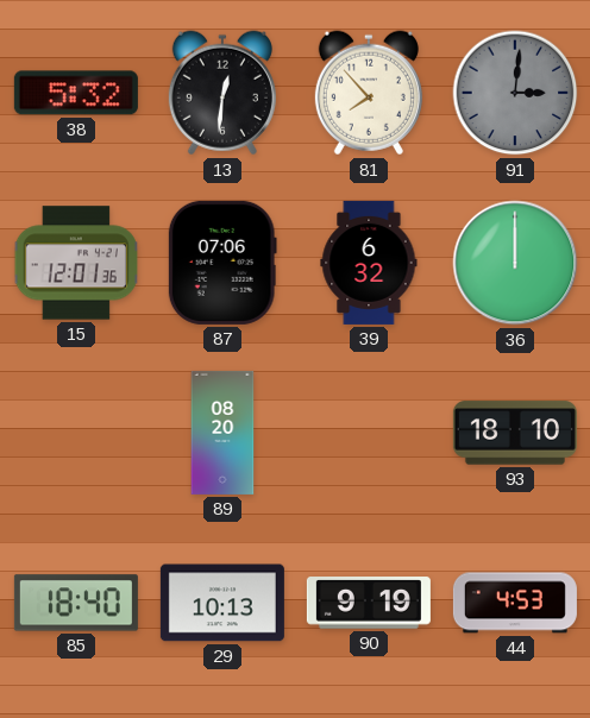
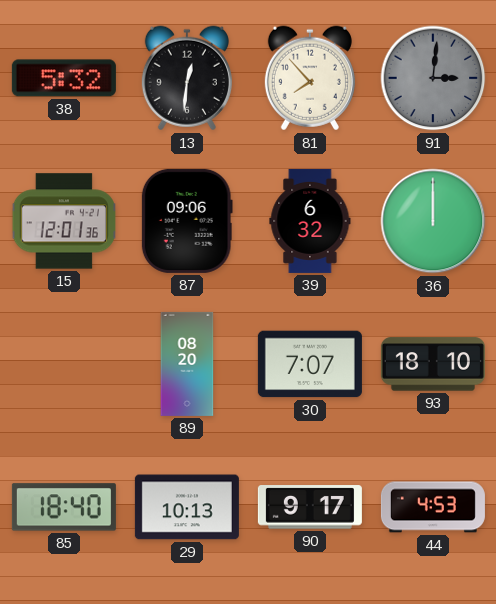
87: 07:06 -> 09:06 (187, 221)
30: none -> 7:07 (310, 364)
90: 9:19 -> 9:17 (310, 507)
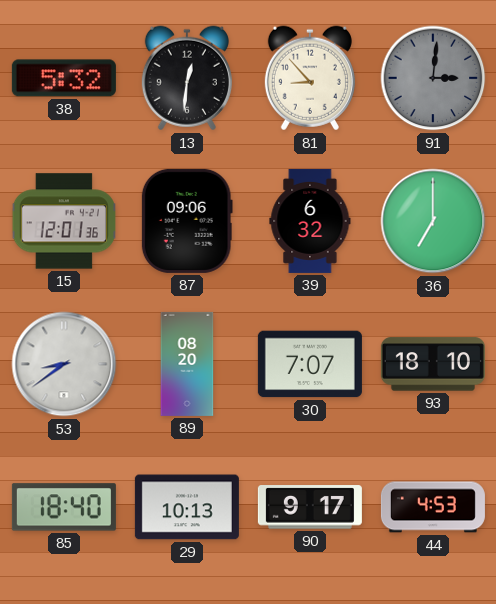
81: 7:53 -> 8:53 (310, 78)
36: 12:00 -> 7:00 (433, 221)
53: none -> 8:39 (64, 364)
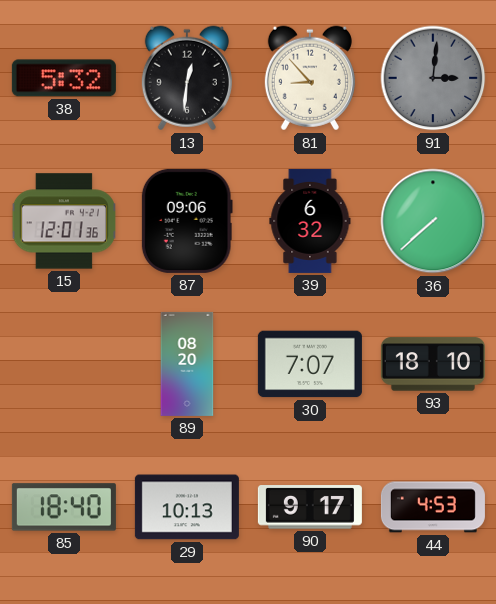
36: 7:00 -> 7:38 (433, 221)
53: 8:39 -> none (64, 364)
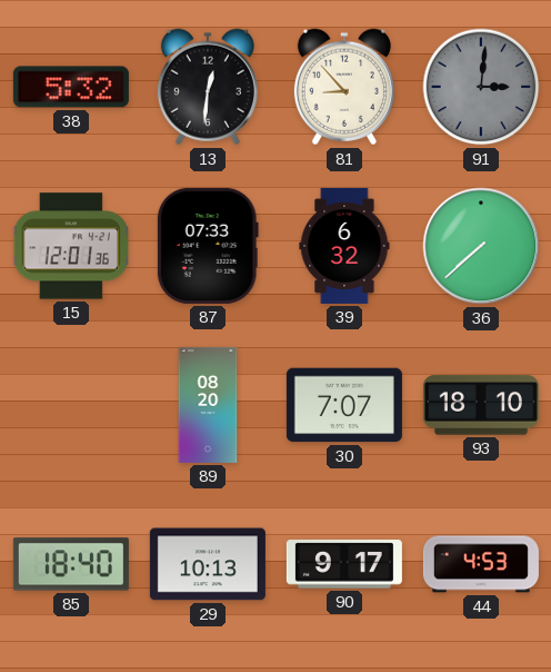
87: 09:06 -> 07:33 (208, 246)
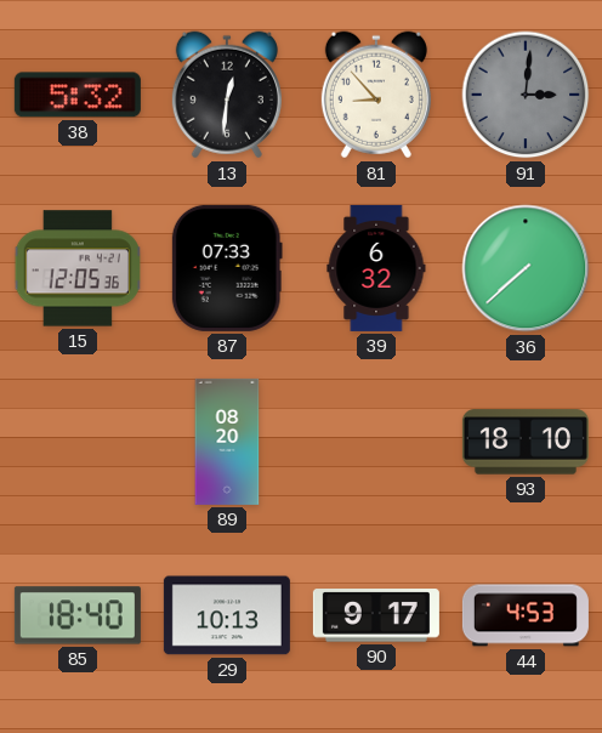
15: 12:01 -> 12:05 (78, 268)
30: 7:07 -> none (344, 405)
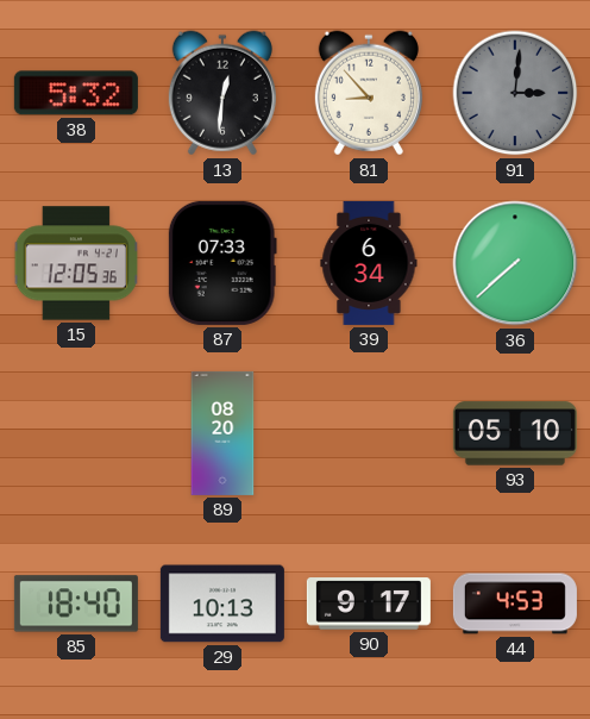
39: 6:32 -> 6:34 (369, 263)
93: 18:10 -> 05:10 (515, 433)
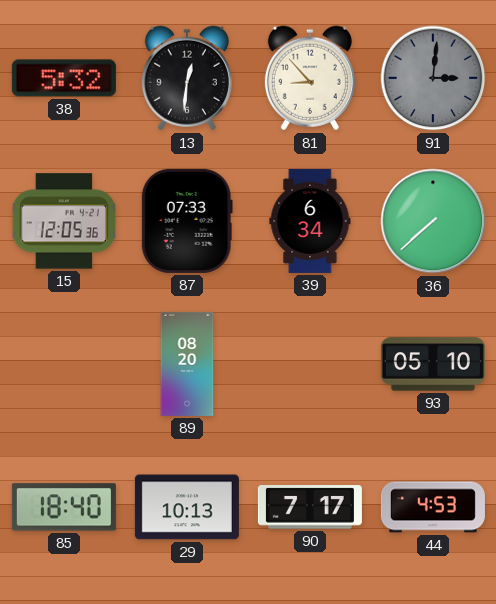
90: 9:17 -> 7:17 (310, 507)
